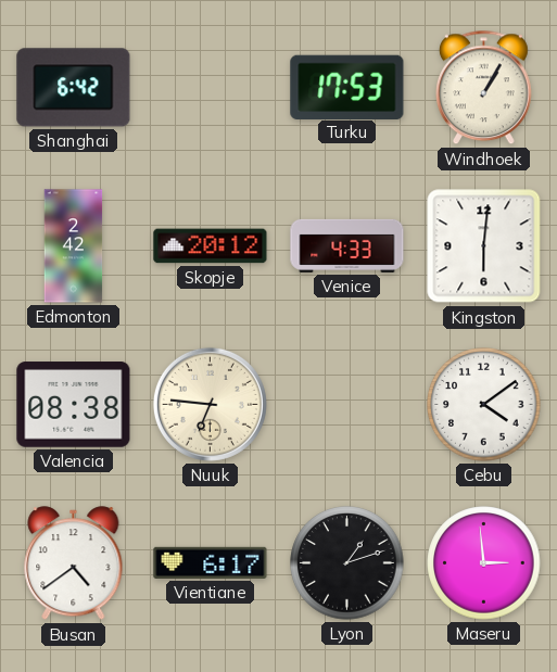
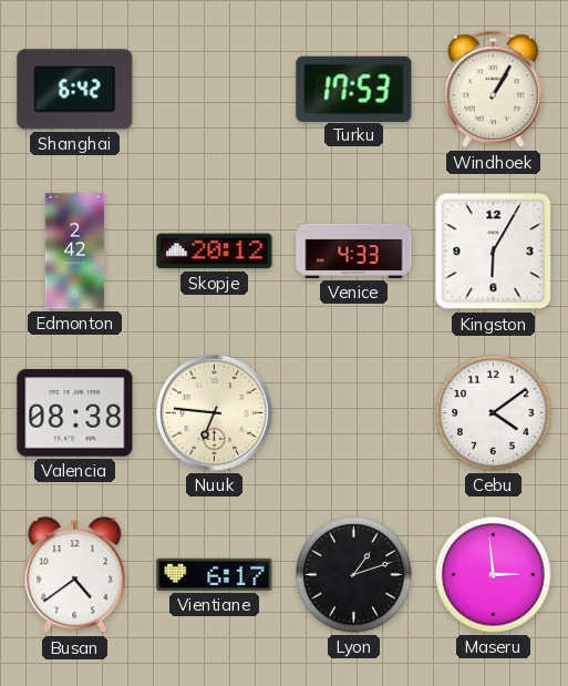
Kingston: 6:01 -> 6:05 (494, 252)
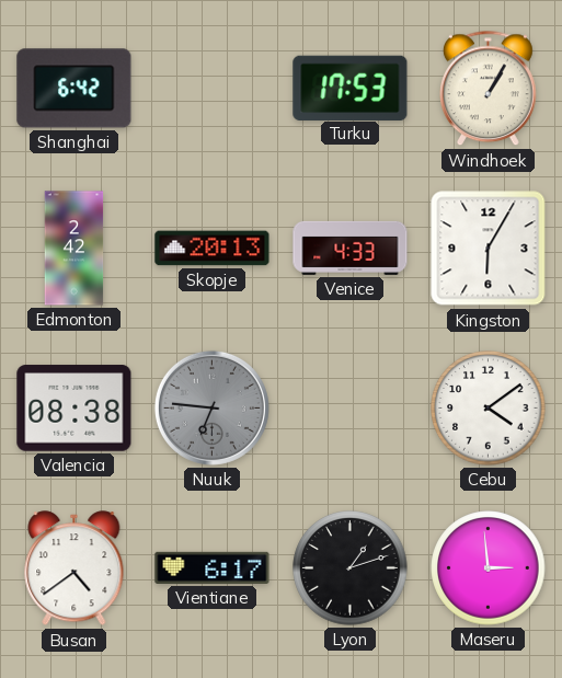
Skopje: 20:12 -> 20:13 (213, 249)
Nuuk dial: cream -> grey (211, 407)
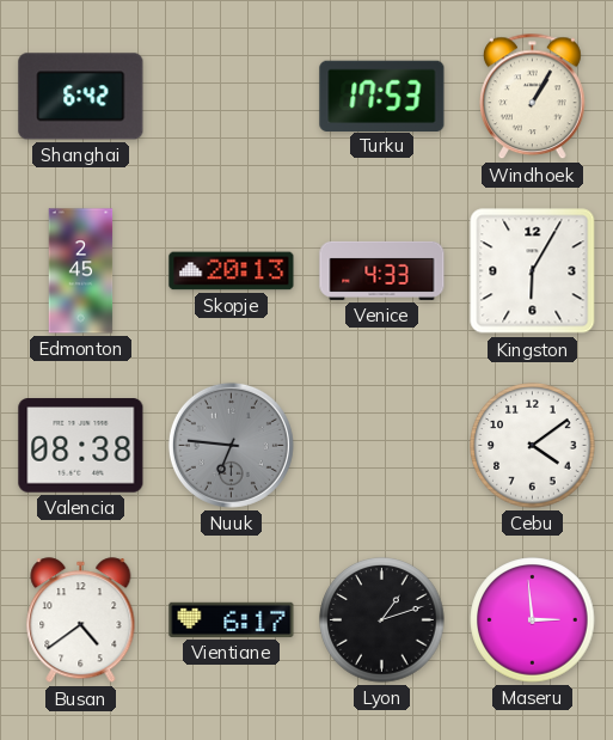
Edmonton: 2:42 -> 2:45 (81, 271)
